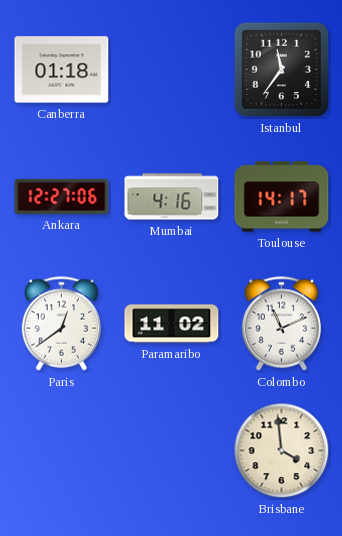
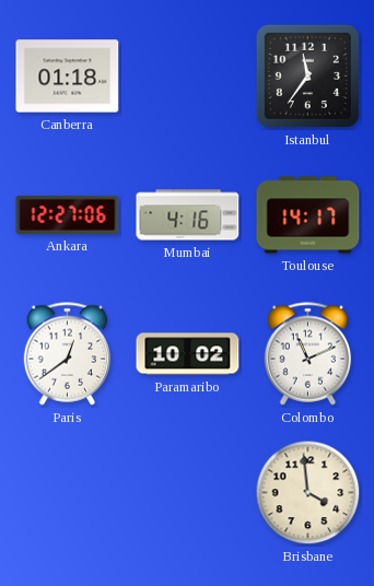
Paramaribo: 11:02 -> 10:02 (188, 354)
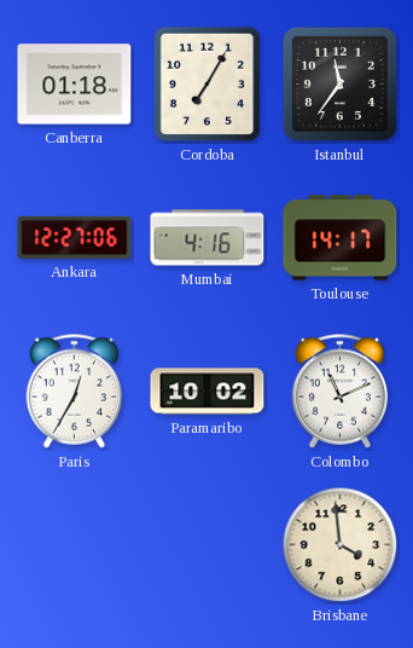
Cordoba: none -> 7:05 (208, 85)
Paris: 12:39 -> 12:35 (75, 392)
